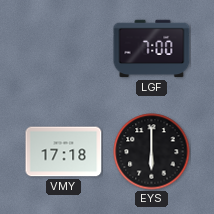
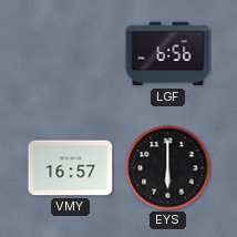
LGF: 7:00 -> 6:56 (168, 54)
VMY: 17:18 -> 16:57 (71, 168)
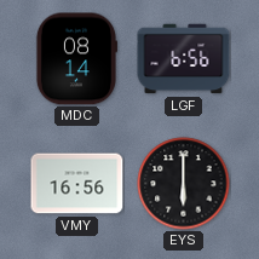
MDC: none -> 08:14 (76, 59)
VMY: 16:57 -> 16:56 (77, 184)
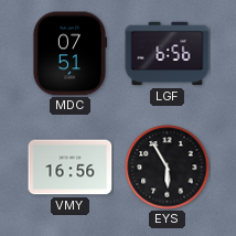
MDC: 08:14 -> 07:51 (69, 54)
EYS: 6:00 -> 5:55 (168, 168)
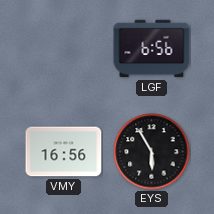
MDC: 07:51 -> none (69, 54)
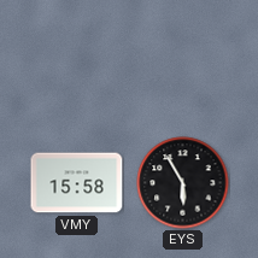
LGF: 6:56 -> none (152, 49)
VMY: 16:56 -> 15:58 (77, 183)
